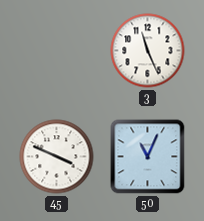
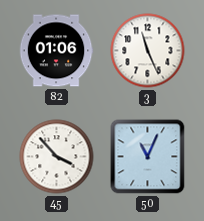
82: none -> 01:06 (56, 51)
45: 3:49 -> 3:53 (57, 157)
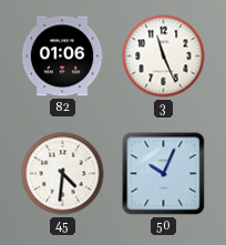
45: 3:53 -> 4:31 (63, 174)
50: 11:04 -> 10:04 (164, 174)
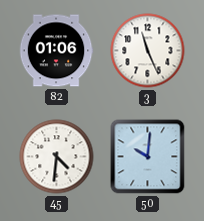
50: 10:04 -> 10:01 (148, 157)
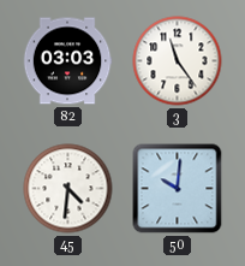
82: 01:06 -> 03:03 (67, 61)
3: 11:26 -> 11:24 (178, 61)
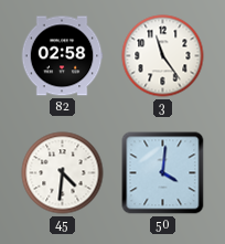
82: 03:03 -> 02:58 (62, 56)
50: 10:01 -> 4:01 (163, 173)
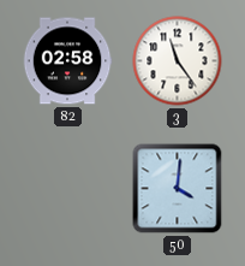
45: 4:31 -> none (63, 173)
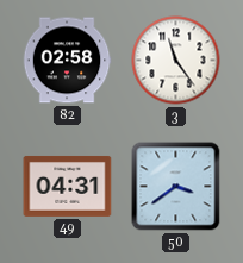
49: none -> 04:31 (68, 186)
50: 4:01 -> 3:39 (176, 187)
